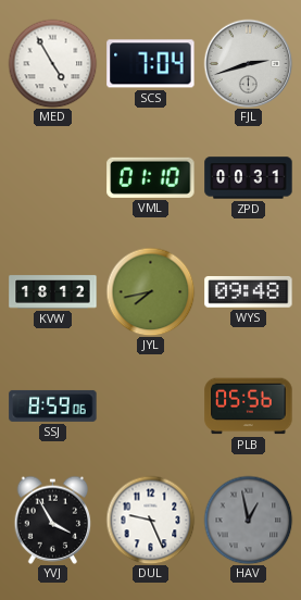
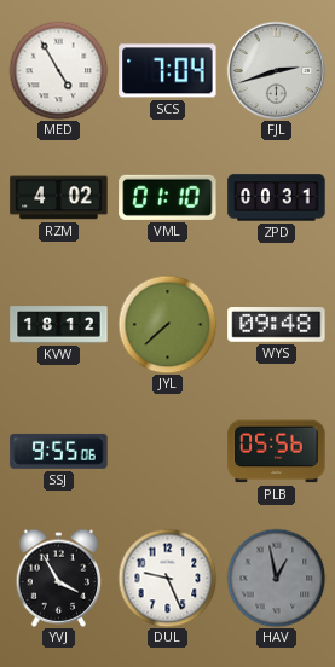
RZM: none -> 4:02 (59, 198)
JYL: 7:43 -> 7:38 (167, 324)
SSJ: 8:59 -> 9:55 (59, 451)
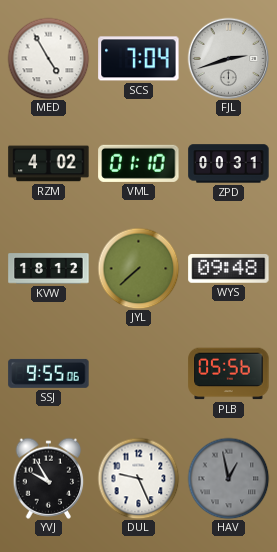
YVJ: 3:55 -> 9:55 (49, 478)
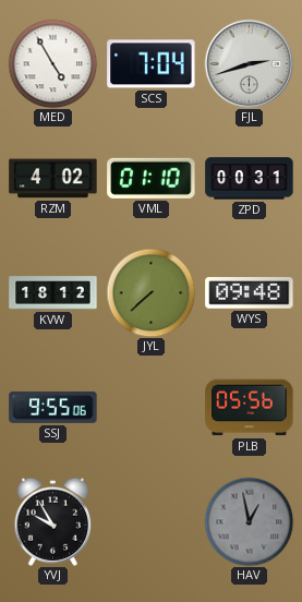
DUL: 9:26 -> none (138, 478)
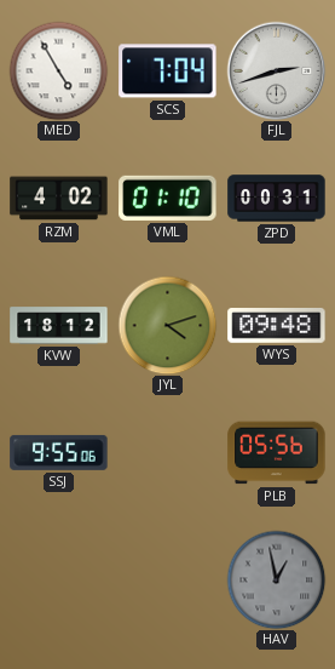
JYL: 7:38 -> 4:12 (167, 325)
YVJ: 9:55 -> none (53, 521)
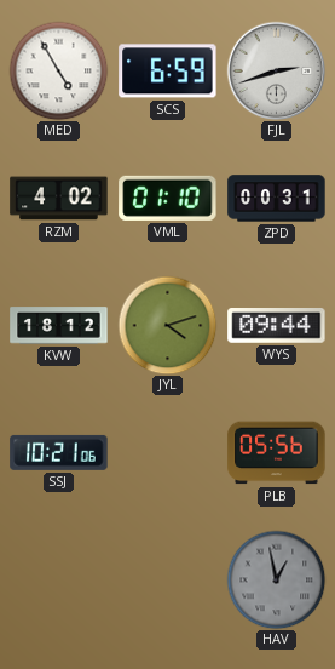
SCS: 7:04 -> 6:59 (168, 72)
WYS: 09:48 -> 09:44 (277, 326)
SSJ: 9:55 -> 10:21 (59, 452)
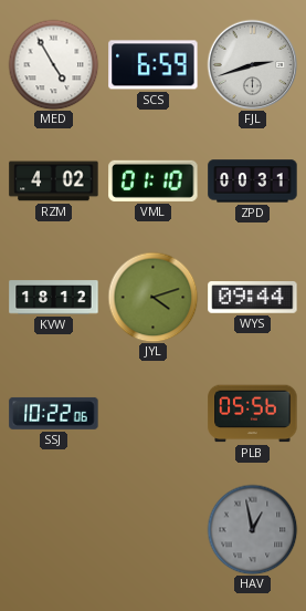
SSJ: 10:21 -> 10:22 (54, 413)
